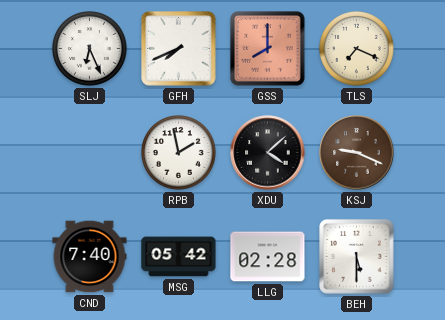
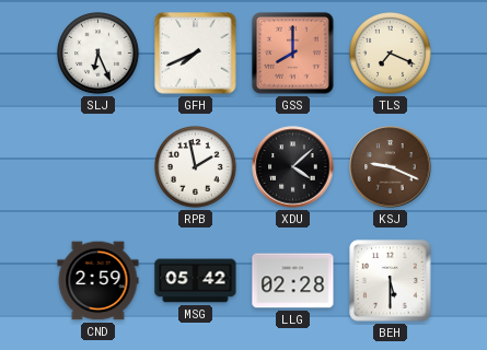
CND: 7:40 -> 2:59 (98, 281)
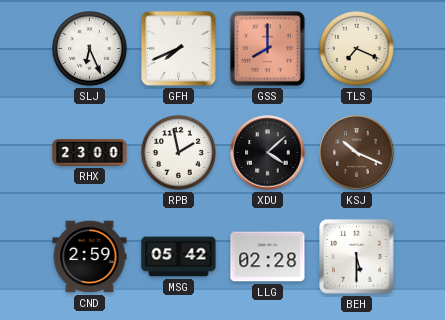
RHX: none -> 23:00 (90, 153)
KSJ: 9:19 -> 10:19 (357, 153)
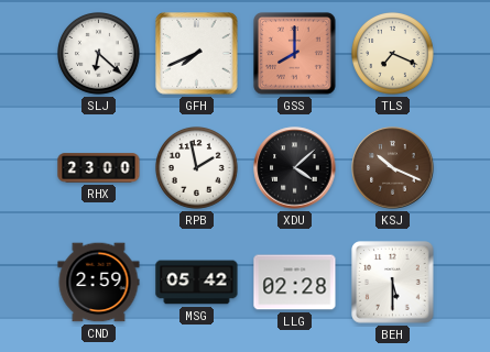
SLJ: 6:26 -> 6:22 (99, 54)
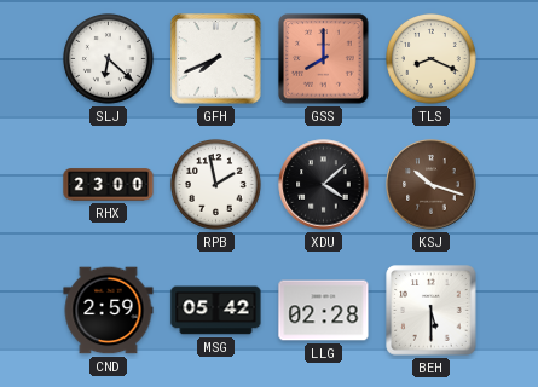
TLS: 7:19 -> 8:19 (432, 59)
KSJ: 10:19 -> 10:18 (432, 185)
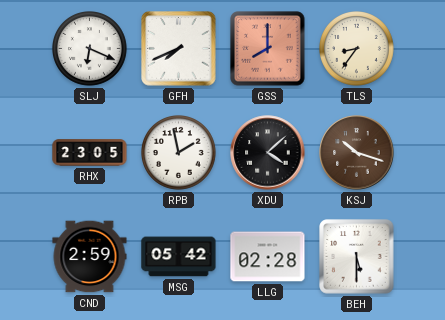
SLJ: 6:22 -> 6:19 (90, 49)
TLS: 8:19 -> 8:36 (357, 49)
RHX: 23:00 -> 23:05 (90, 153)
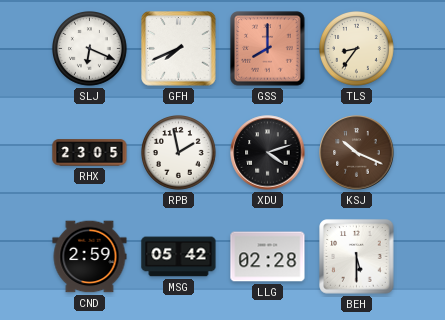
XDU: 4:08 -> 4:12 (268, 153)
KSJ: 10:18 -> 10:19 (357, 153)
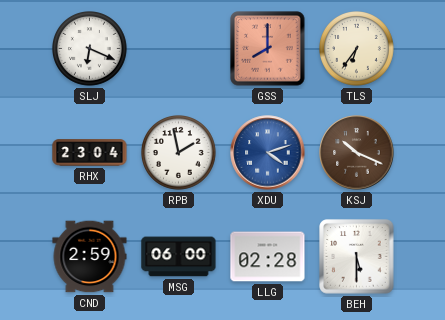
GFH: 7:41 -> none (179, 49)
TLS: 8:36 -> 6:36 (357, 49)
RHX: 23:05 -> 23:04 (90, 153)
XDU dial: black -> blue (268, 153)
MSG: 05:42 -> 06:00 (179, 257)
